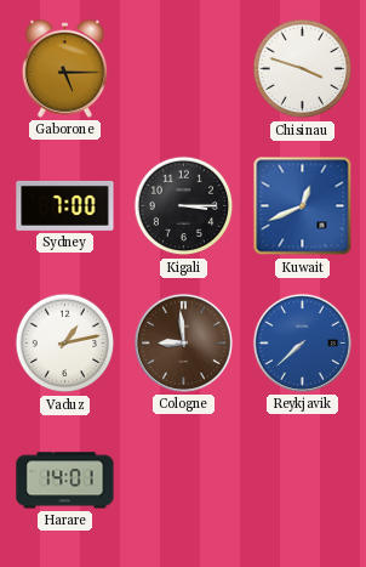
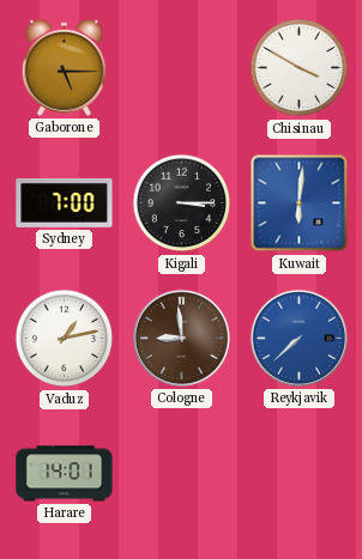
Chisinau: 3:48 -> 3:50 (300, 68)
Kuwait: 12:41 -> 6:01 (300, 203)
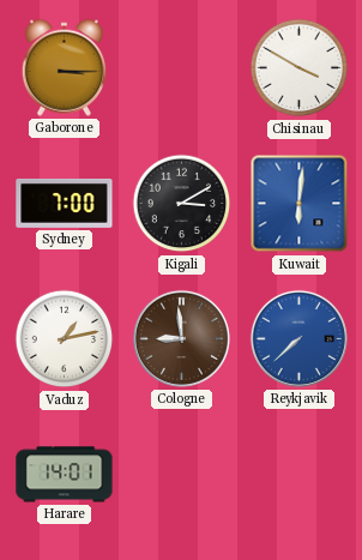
Gaborone: 5:15 -> 3:15 (64, 67)
Kigali: 3:15 -> 3:10 (182, 204)
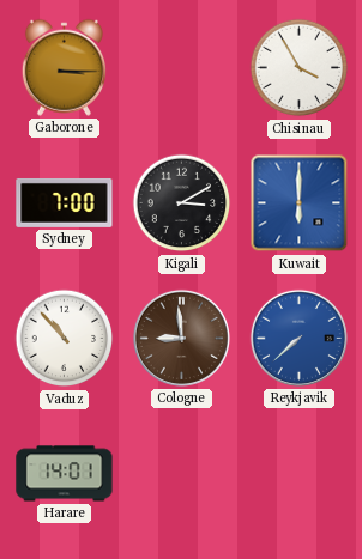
Chisinau: 3:50 -> 3:55 (300, 68)
Kuwait: 6:01 -> 6:00 (300, 203)
Vaduz: 1:13 -> 10:53 (65, 339)
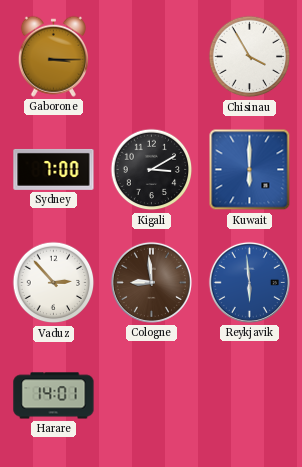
Vaduz: 10:53 -> 2:53 (54, 283)
Reykjavik: 7:38 -> 5:59 (249, 282)
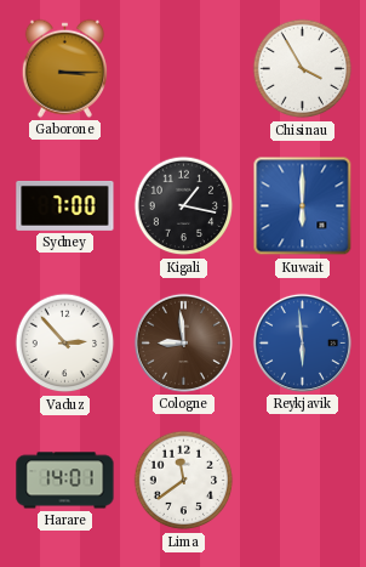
Kigali: 3:10 -> 1:17 (184, 206)
Lima: none -> 11:39 (184, 481)
